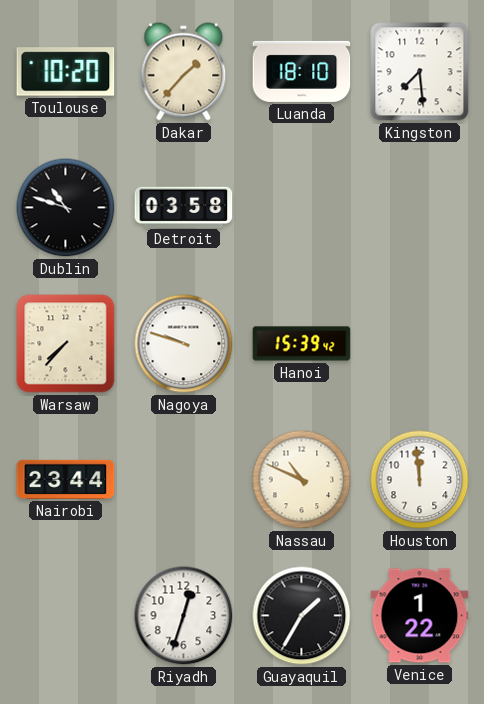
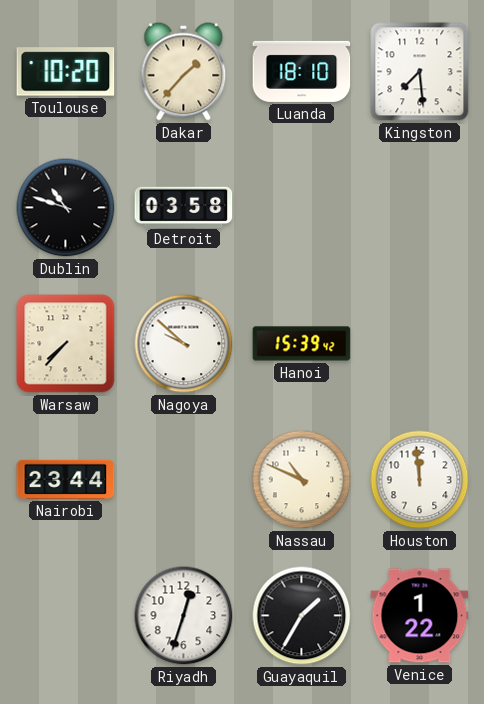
Nagoya: 9:48 -> 9:52 (184, 344)
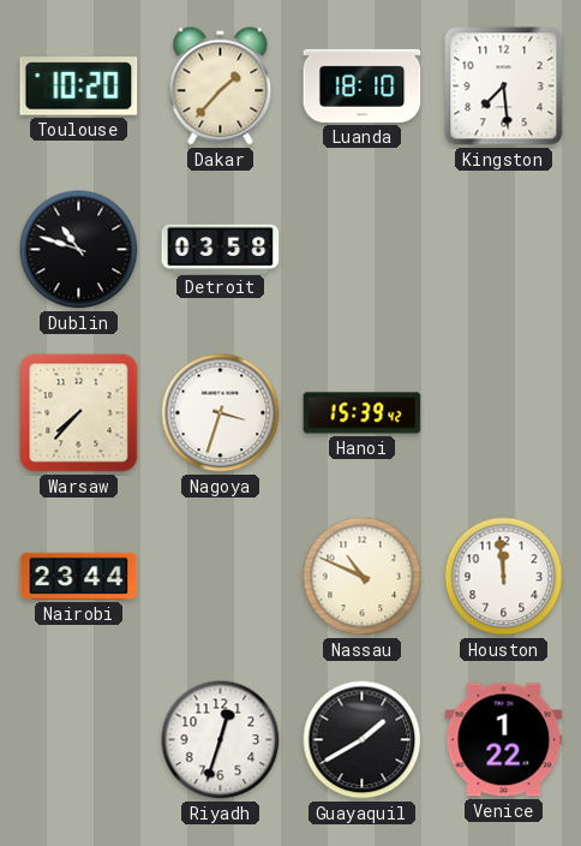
Nagoya: 9:52 -> 3:33 (221, 413)
Guayaquil: 1:35 -> 1:40 (363, 740)
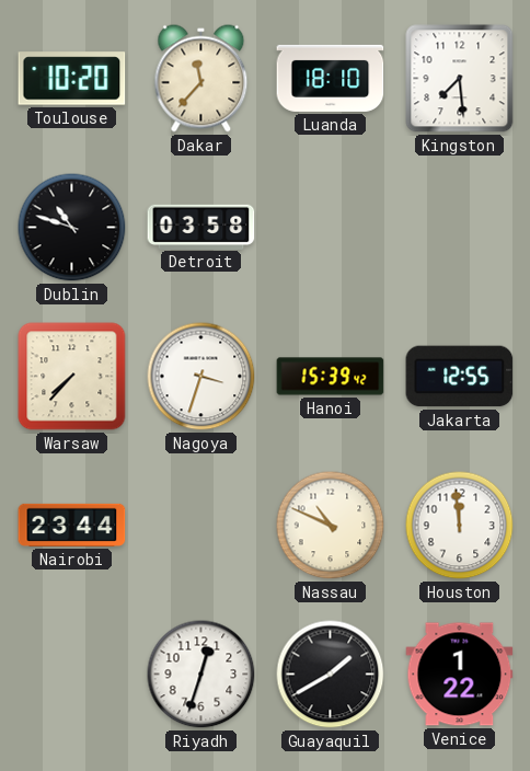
Dakar: 1:37 -> 11:37 (201, 79)
Jakarta: none -> 12:55 (460, 377)
